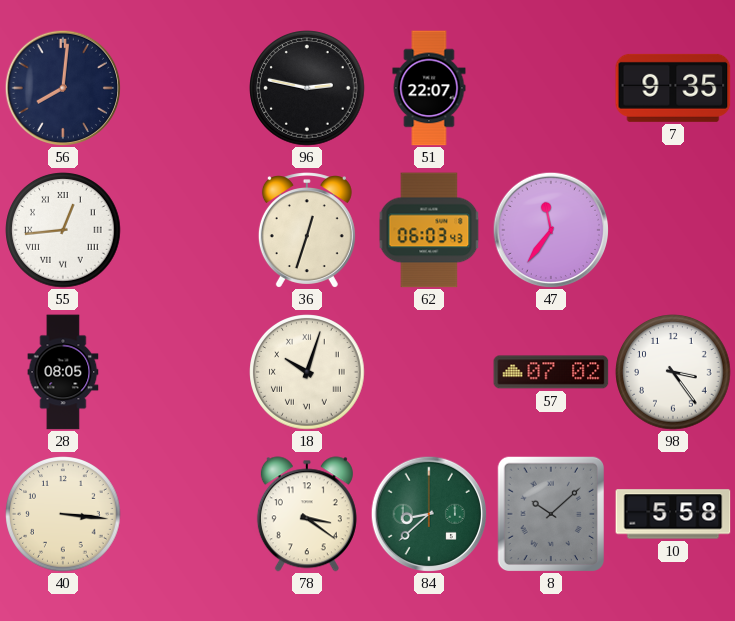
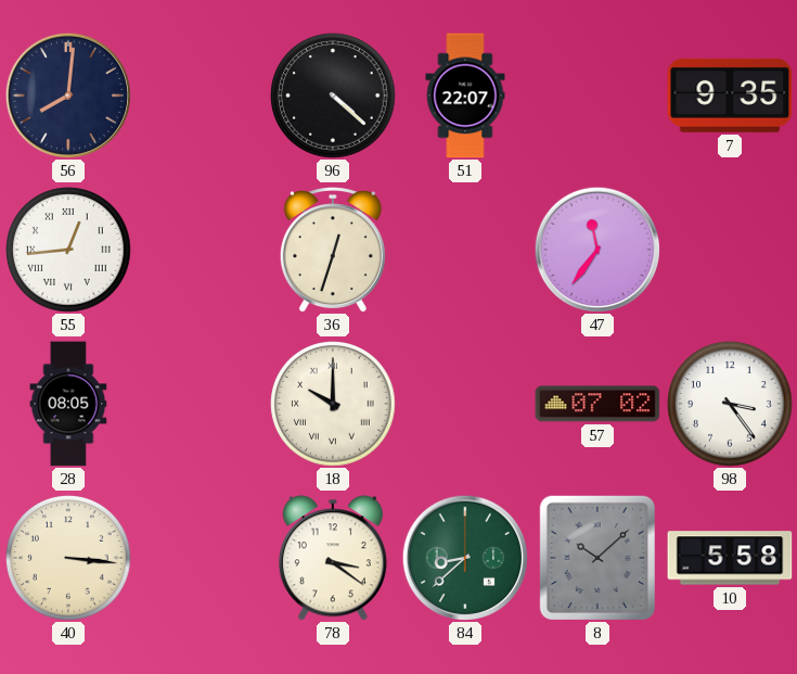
96: 2:47 -> 4:22 (333, 96)
62: 06:03 -> none (429, 230)
18: 10:03 -> 10:00 (333, 404)
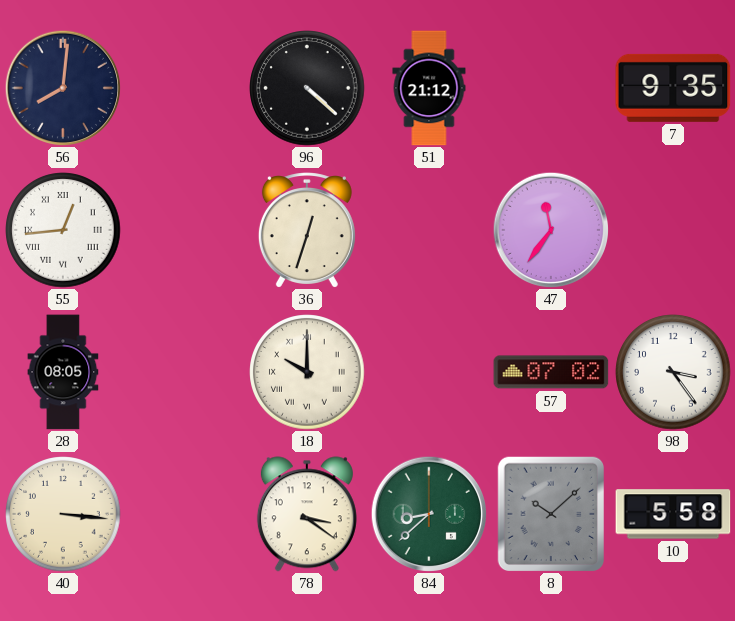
51: 22:07 -> 21:12 (429, 88)
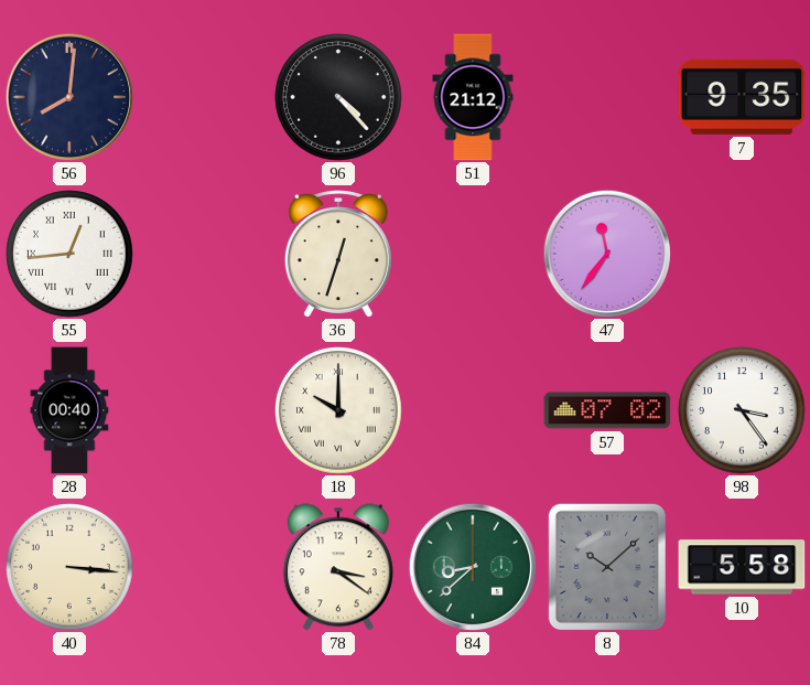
96: 4:22 -> 4:23 (338, 97)
28: 08:05 -> 00:40 (69, 410)
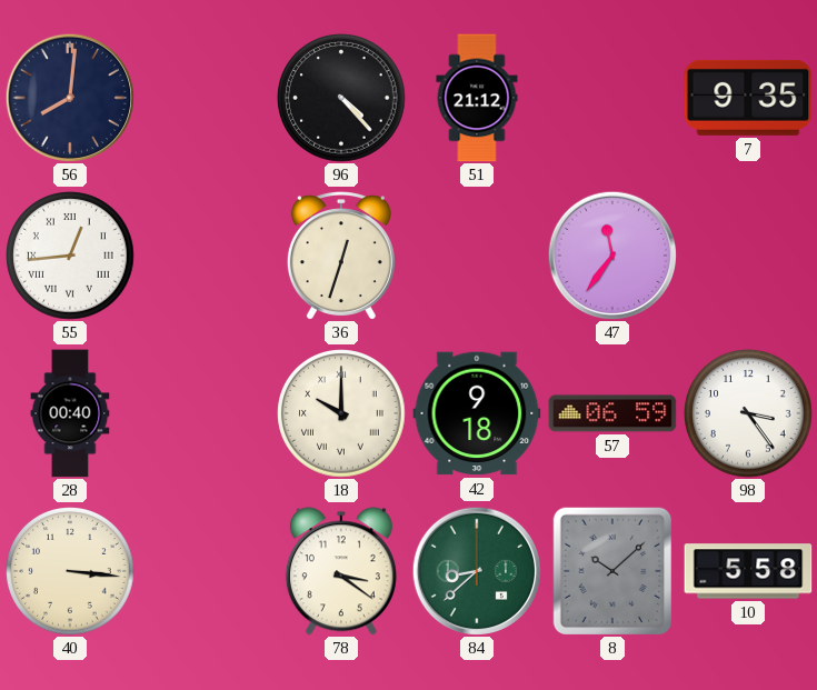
42: none -> 9:18 (477, 413)
57: 07:02 -> 06:59 (612, 413)
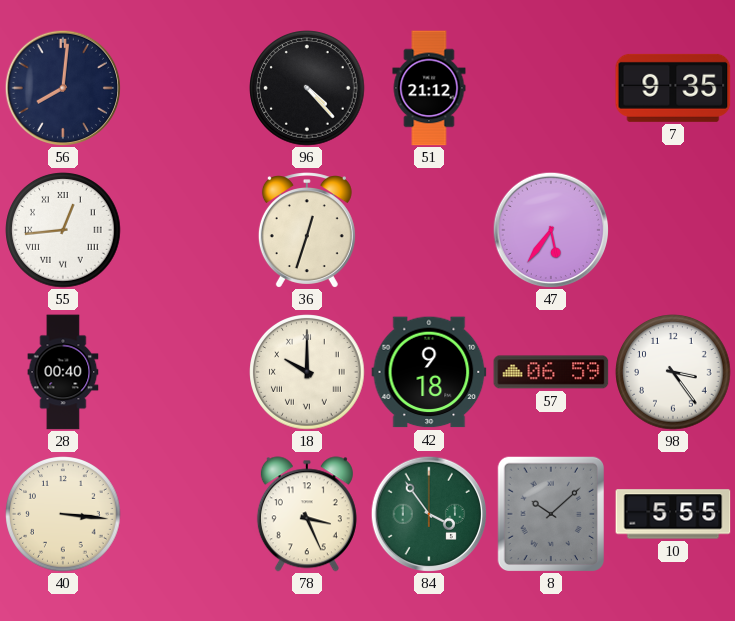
47: 11:36 -> 5:36 (550, 229)
78: 3:21 -> 3:26 (307, 514)
84: 8:38 -> 3:54 (428, 513)
10: 5:58 -> 5:55 (673, 514)
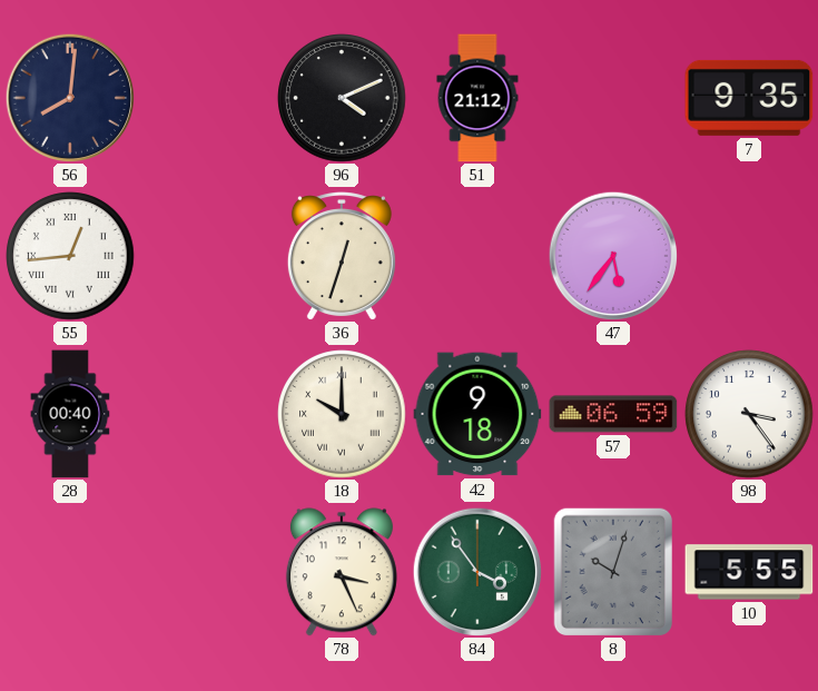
96: 4:23 -> 4:11 (342, 98)
40: 3:16 -> none (63, 514)
8: 10:08 -> 10:03 (612, 571)
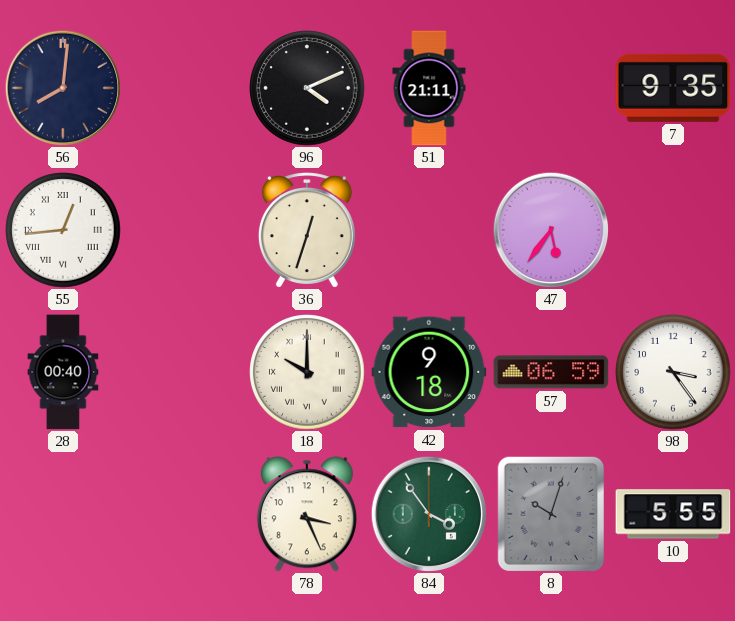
51: 21:12 -> 21:11 (429, 88)
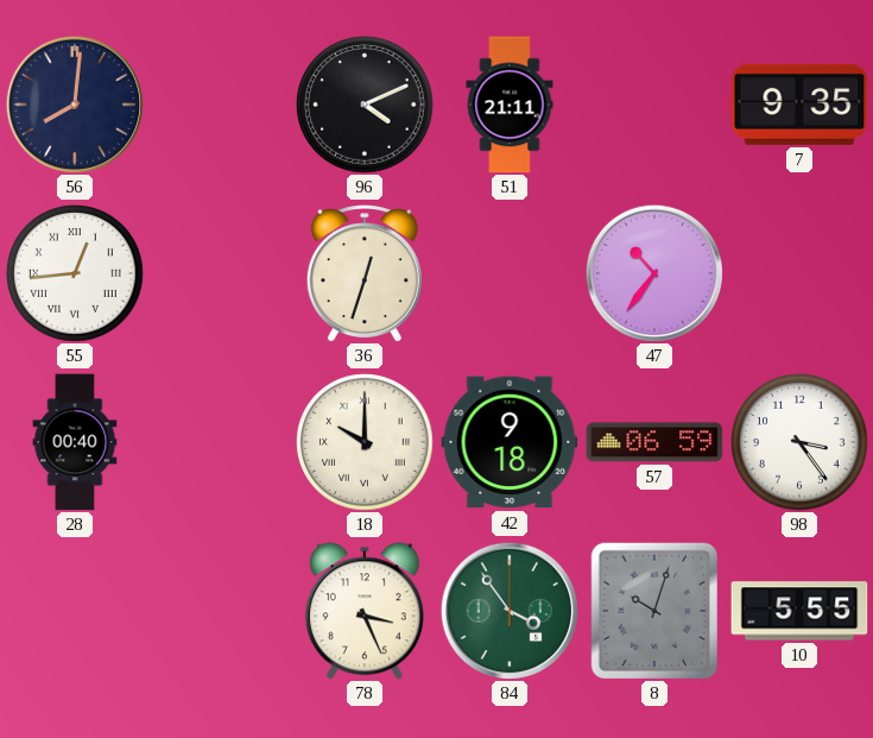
47: 5:36 -> 10:36 (653, 272)
